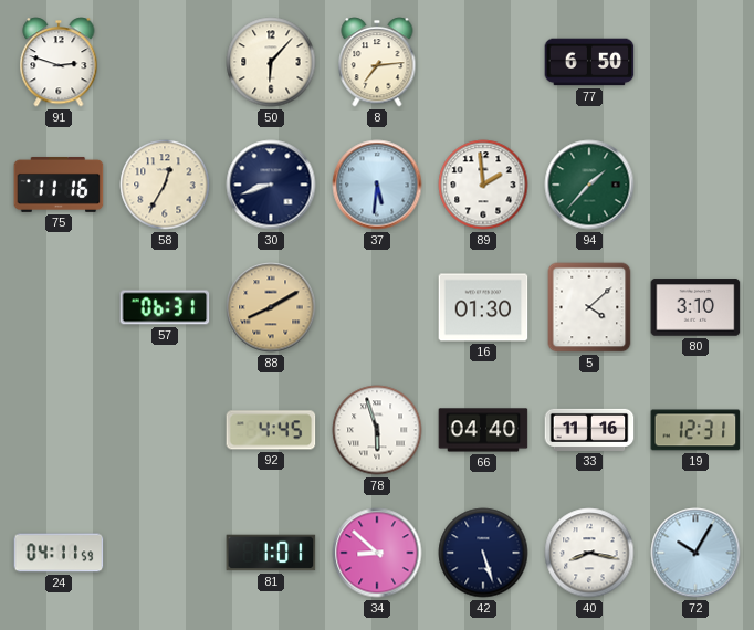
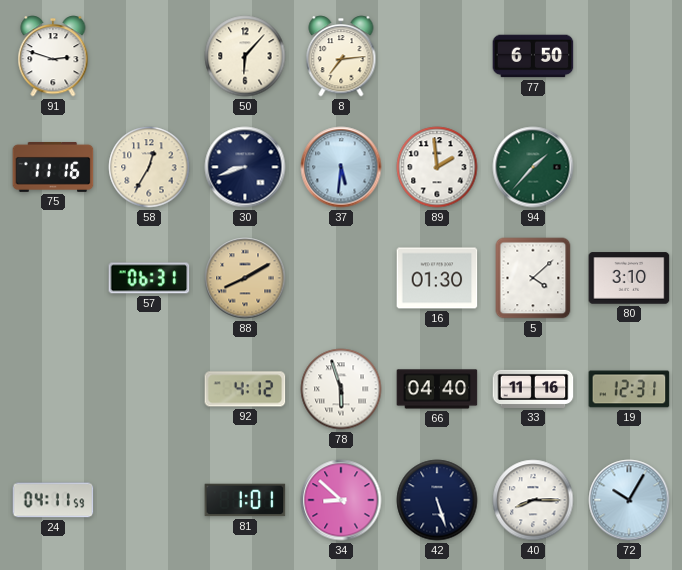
92: 4:45 -> 4:12 (245, 389)
40: 8:17 -> 8:15 (533, 500)
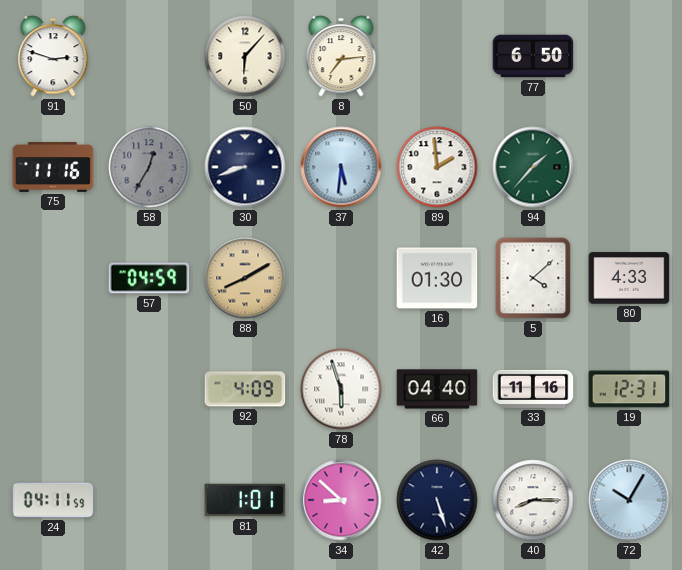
58 dial: cream -> grey (149, 167)
57: 06:31 -> 04:59 (149, 278)
80: 3:10 -> 4:33 (629, 278)
92: 4:12 -> 4:09 (245, 389)
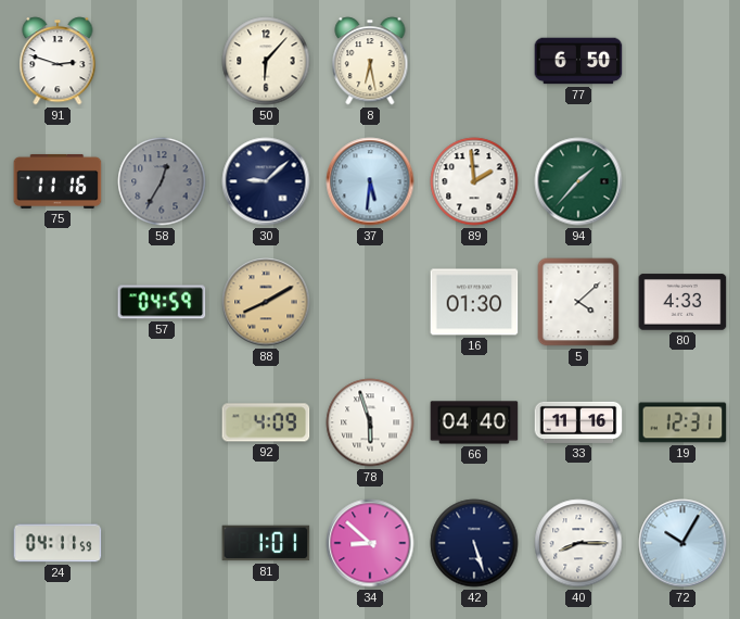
8: 7:14 -> 6:28 (370, 61)
30: 8:42 -> 9:08 (266, 181)
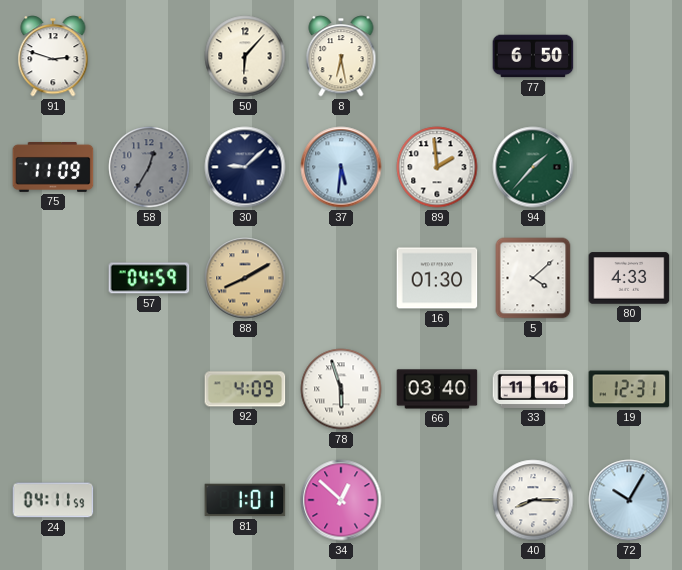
75: 11:16 -> 11:09 (53, 167)
66: 04:40 -> 03:40 (437, 389)
34: 8:52 -> 12:52 (341, 500)
42: 5:27 -> none (474, 543)
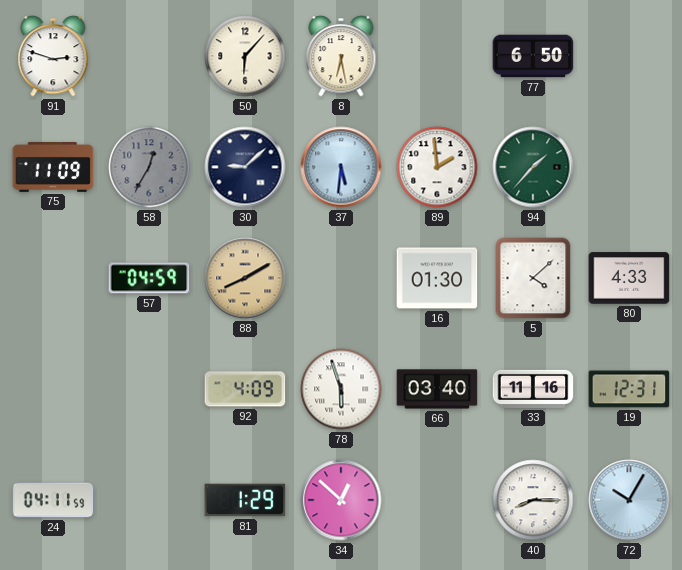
81: 1:01 -> 1:29 (245, 500)
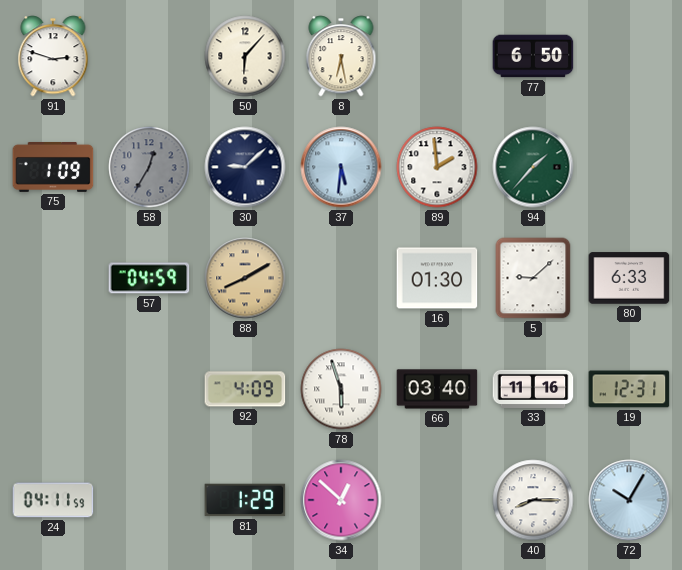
75: 11:09 -> 1:09 (53, 167)
5: 4:08 -> 9:08 (533, 278)
80: 4:33 -> 6:33 (629, 278)
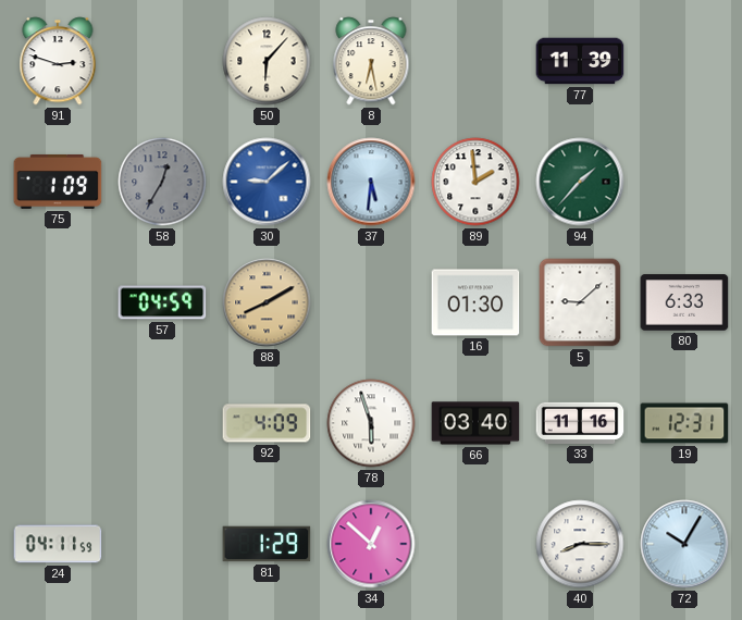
77: 6:50 -> 11:39 (580, 61)
30 dial: navy -> blue (267, 182)
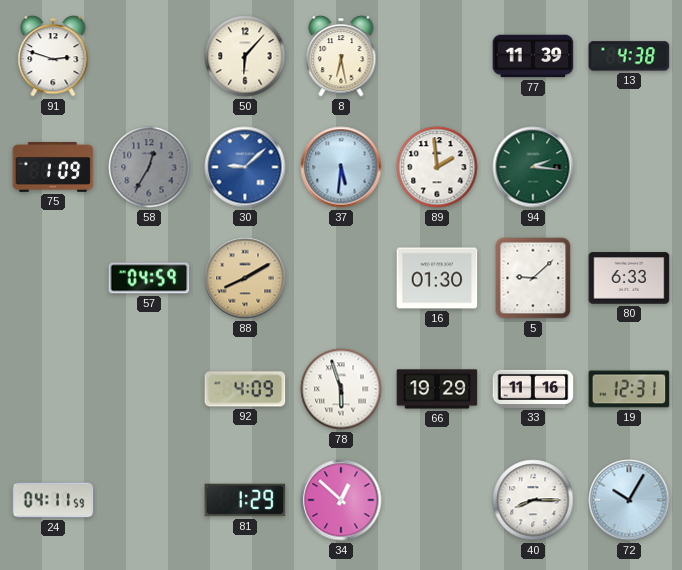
13: none -> 4:38 (629, 56)
94: 1:37 -> 2:16 (533, 167)
66: 03:40 -> 19:29 (437, 389)
